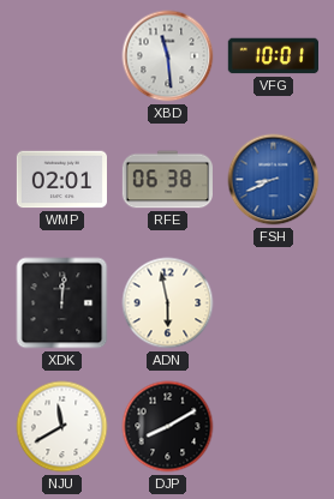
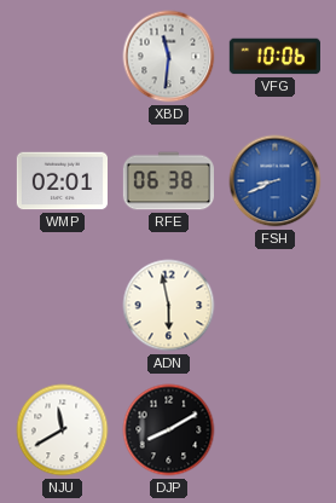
XBD: 11:29 -> 11:31 (169, 57)
VFG: 10:01 -> 10:06 (274, 57)
XDK: 12:01 -> none (62, 303)
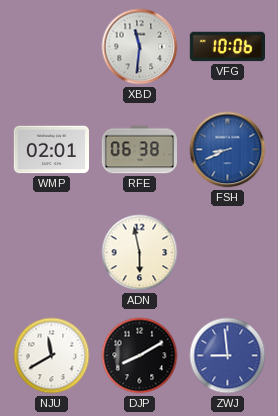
ZWJ: none -> 8:59 (228, 356)
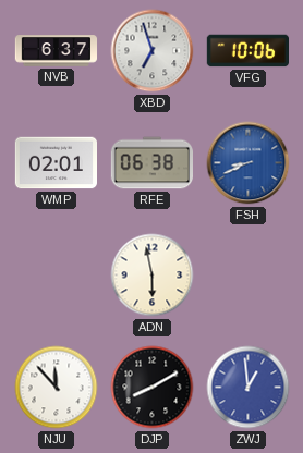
NVB: none -> 6:37 (57, 51)
XBD: 11:31 -> 6:57 (153, 51)
NJU: 11:40 -> 11:53 (57, 388)
ZWJ: 8:59 -> 12:59 (249, 388)
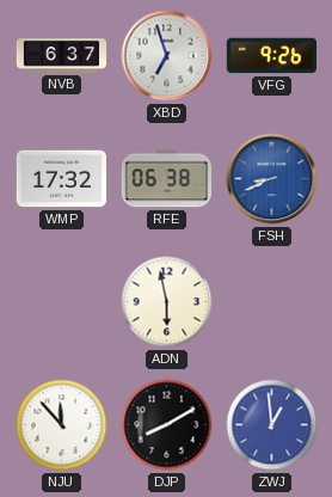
VFG: 10:06 -> 9:26 (271, 56)
WMP: 02:01 -> 17:32 (61, 179)
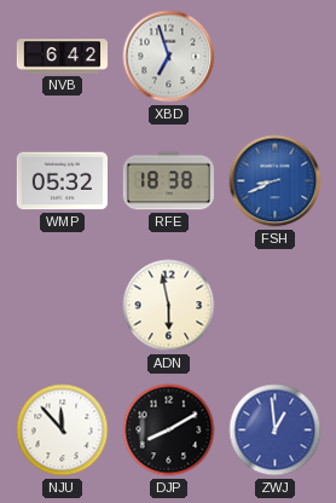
NVB: 6:37 -> 6:42 (63, 57)
VFG: 9:26 -> none (271, 56)
WMP: 17:32 -> 05:32 (62, 181)
RFE: 06:38 -> 18:38 (168, 181)
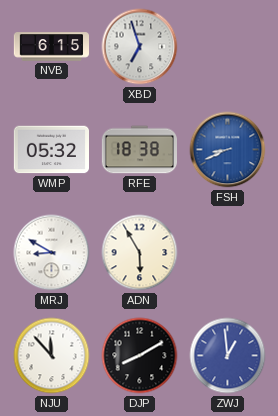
NVB: 6:42 -> 6:15 (52, 47)
MRJ: none -> 8:50 (52, 253)
ADN: 5:58 -> 5:55 (140, 253)
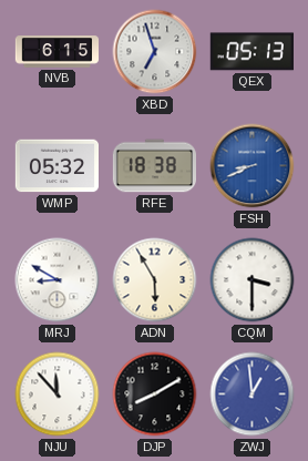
QEX: none -> 05:13 (251, 52)
CQM: none -> 3:30 (253, 280)
